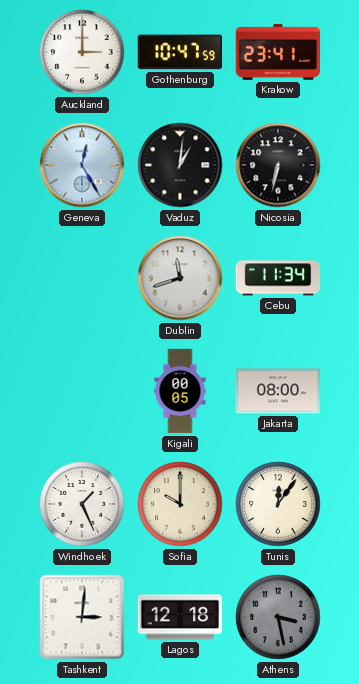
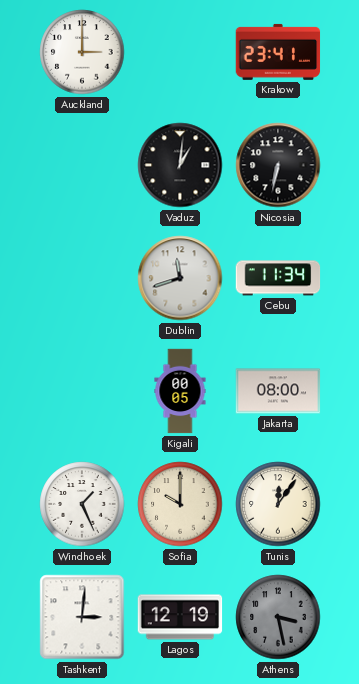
Gothenburg: 10:47 -> none (180, 52)
Geneva: 12:25 -> none (82, 165)
Lagos: 12:18 -> 12:19 (180, 617)
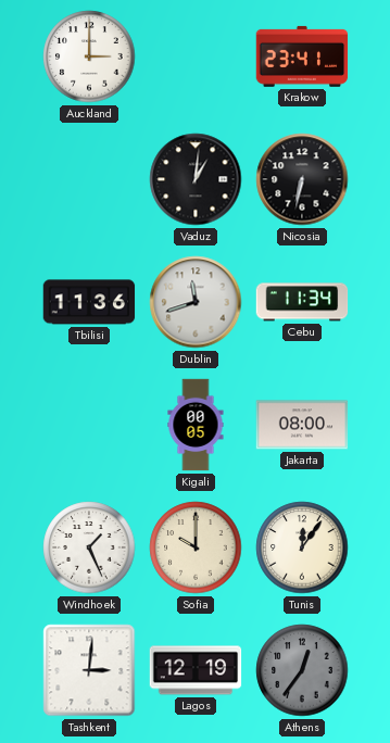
Tbilisi: none -> 11:36 (89, 302)
Athens: 3:28 -> 12:36 (302, 670)
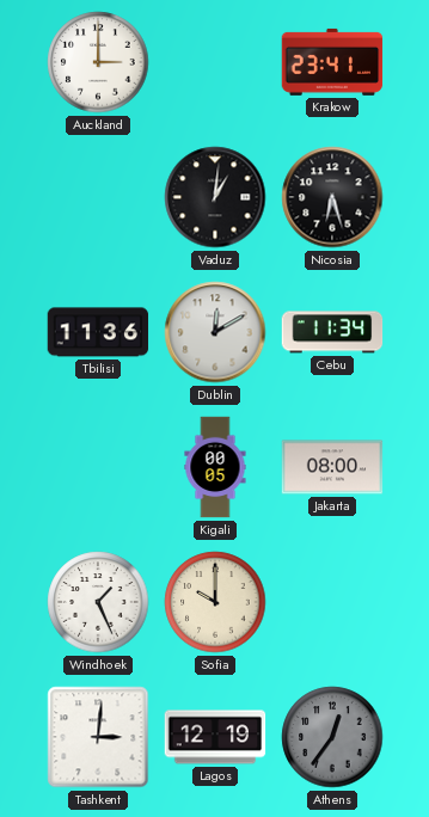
Nicosia: 6:32 -> 6:27 (332, 197)
Dublin: 11:42 -> 12:10 (215, 332)
Tunis: 12:06 -> none (302, 547)
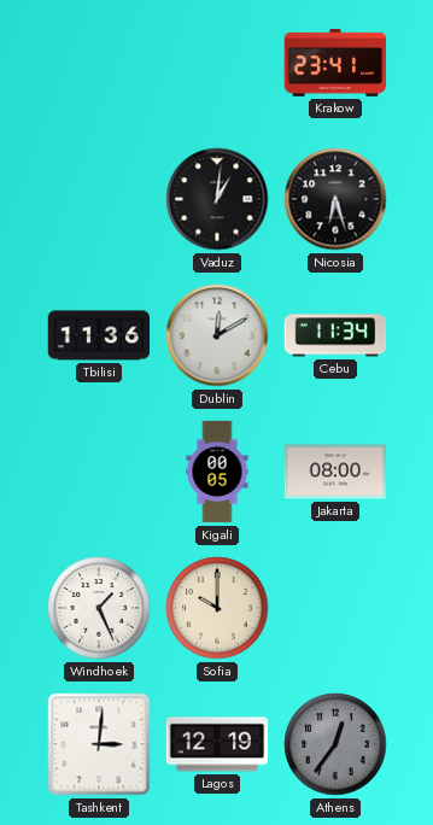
Auckland: 3:00 -> none (98, 62)
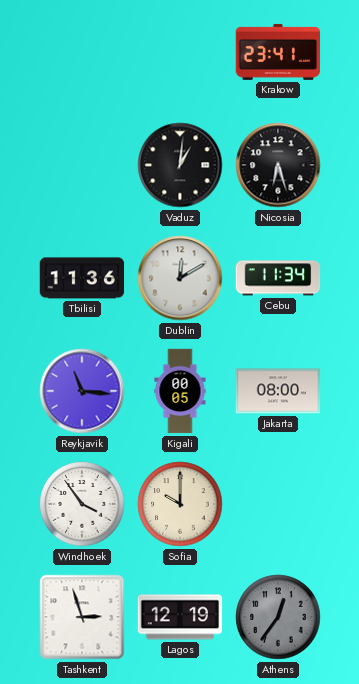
Reykjavik: none -> 11:16 (82, 391)
Windhoek: 1:26 -> 3:54 (82, 504)
Tashkent: 3:01 -> 2:57 (82, 617)
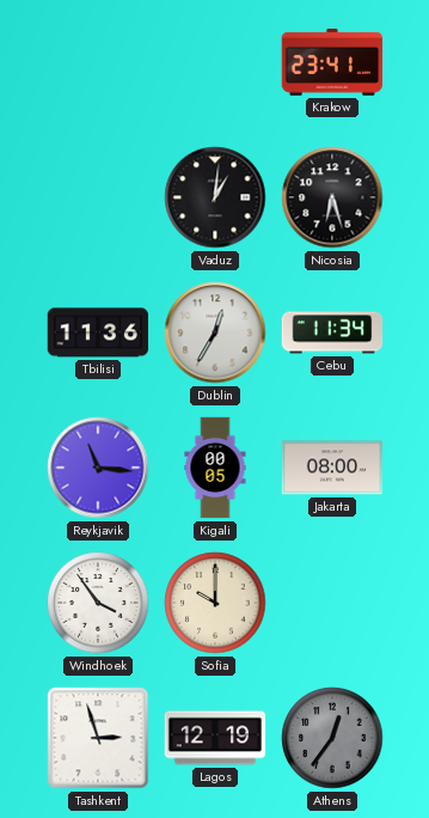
Dublin: 12:10 -> 12:35 (215, 332)
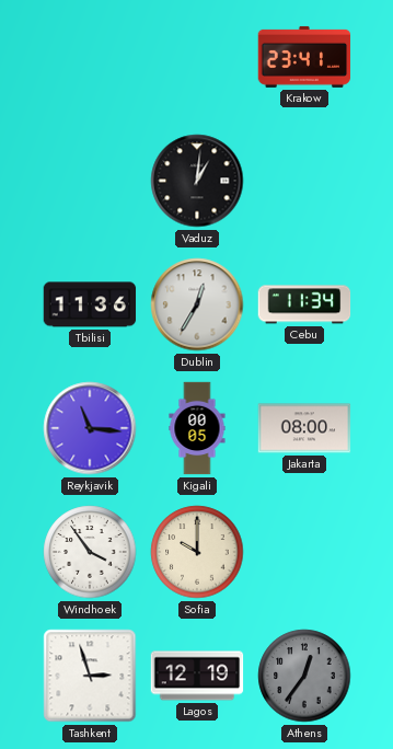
Nicosia: 6:27 -> none (332, 197)
